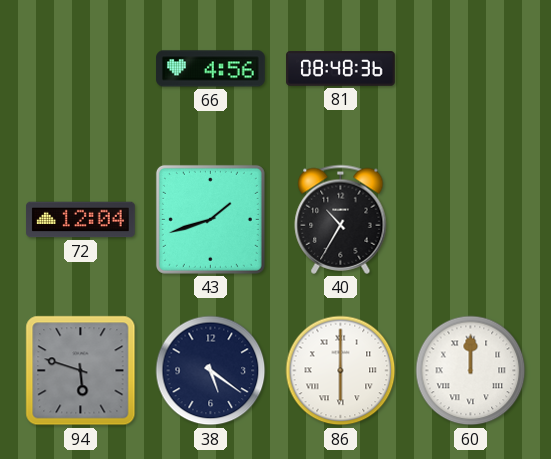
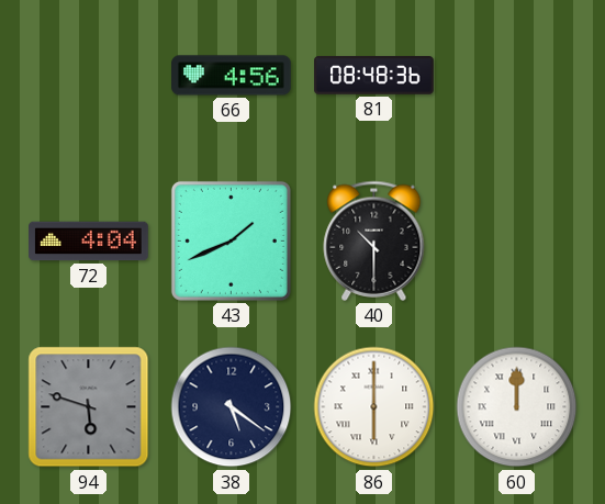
72: 12:04 -> 4:04 (89, 242)
43: 1:42 -> 1:41 (231, 240)
40: 10:35 -> 10:30 (374, 240)
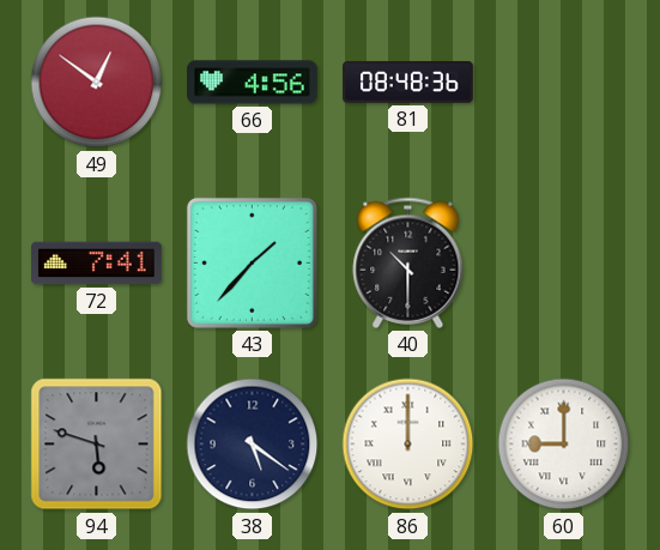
49: none -> 12:51 (97, 83)
72: 4:04 -> 7:41 (97, 264)
43: 1:41 -> 1:37 (252, 262)
86: 6:00 -> 12:00 (408, 445)
60: 12:00 -> 9:00 (564, 445)
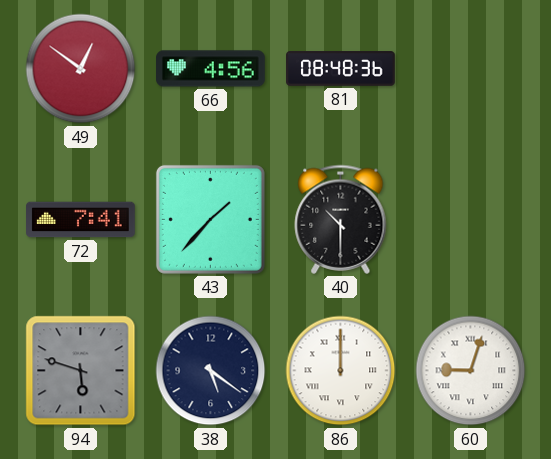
60: 9:00 -> 9:03 (471, 371)
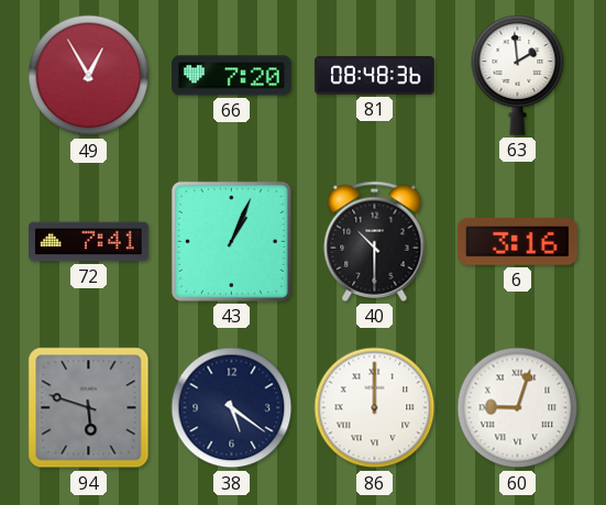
49: 12:51 -> 12:55 (89, 76)
66: 4:56 -> 7:20 (232, 76)
63: none -> 1:59 (518, 75)
43: 1:37 -> 1:04 (231, 241)
6: none -> 3:16 (518, 241)
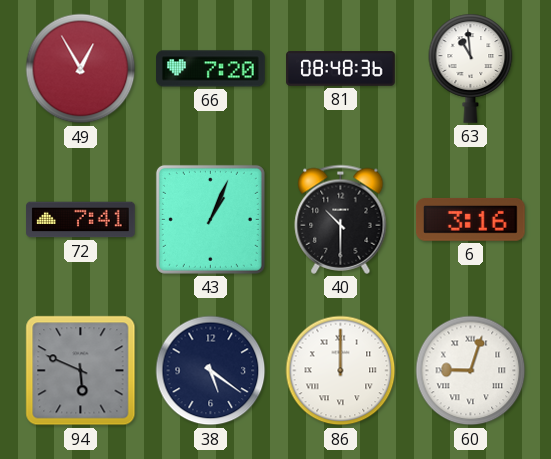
63: 1:59 -> 10:59 (471, 68)
94: 5:48 -> 5:49 (81, 371)
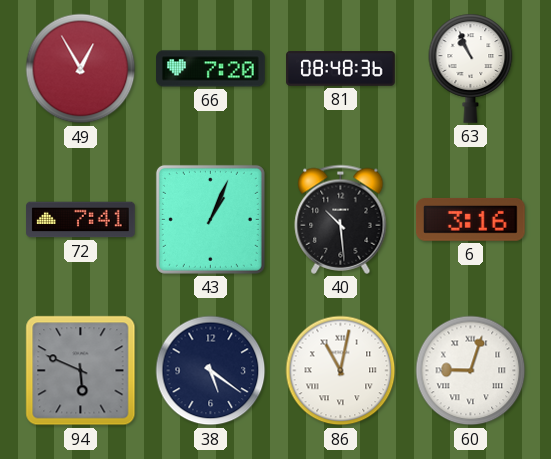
63: 10:59 -> 10:56 (471, 68)
40: 10:30 -> 10:29 (341, 219)
86: 12:00 -> 11:02 (341, 371)
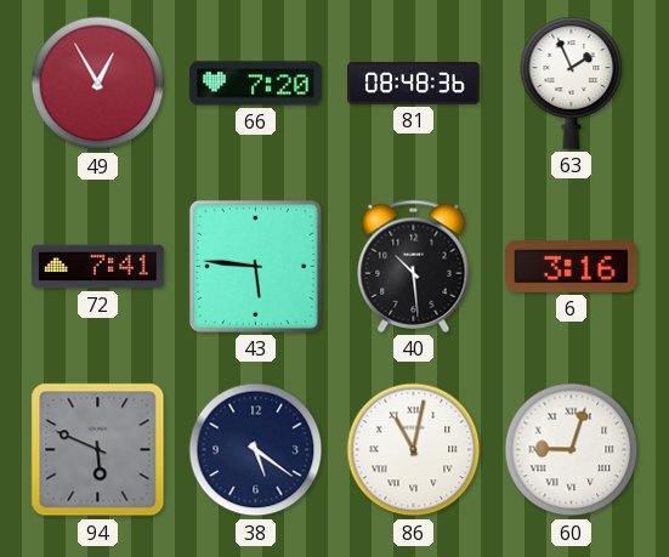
63: 10:56 -> 1:56 (572, 83)
43: 1:04 -> 5:46 (255, 266)
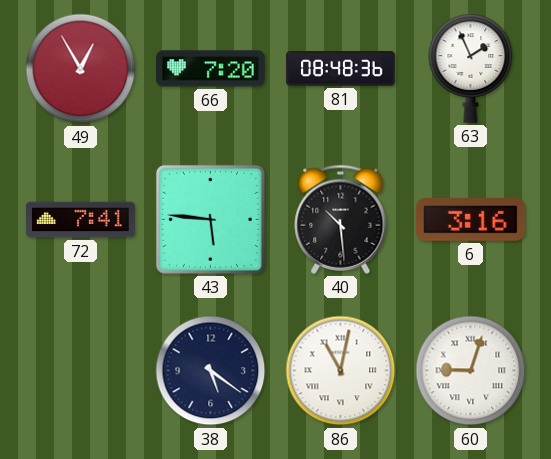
94: 5:49 -> none (98, 450)
